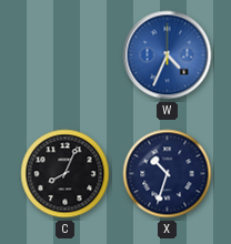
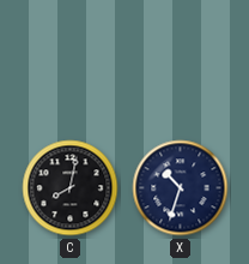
W: 4:34 -> none (168, 55)
C: 8:04 -> 8:02 (71, 188)
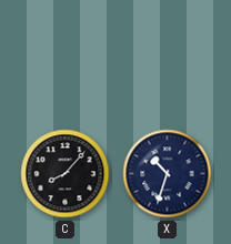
C: 8:02 -> 8:07 (66, 174)
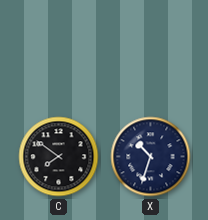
C: 8:07 -> 7:51 (59, 157)
